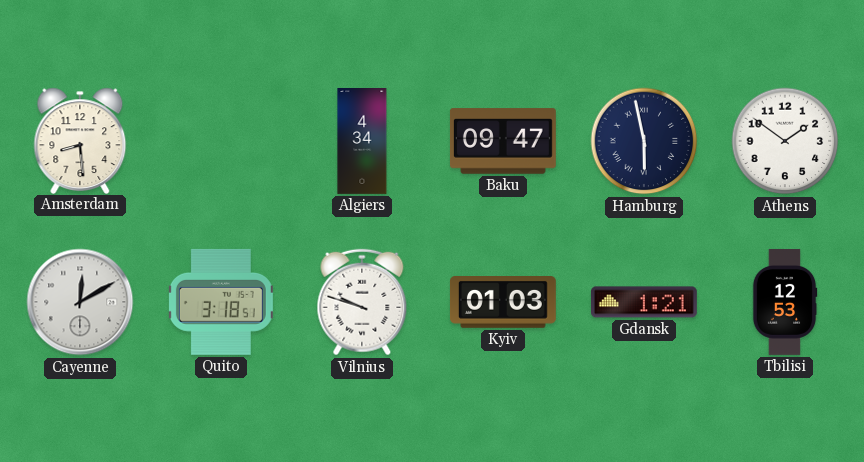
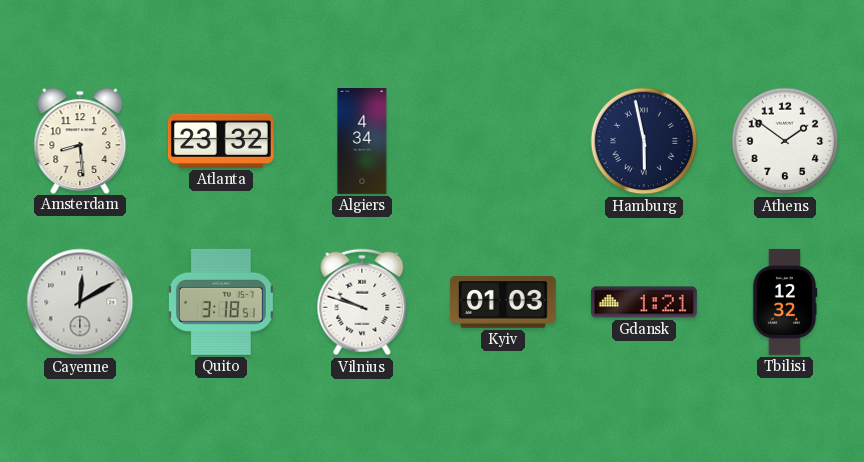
Atlanta: none -> 23:32 (221, 141)
Baku: 09:47 -> none (503, 141)
Tbilisi: 12:53 -> 12:32 (785, 302)
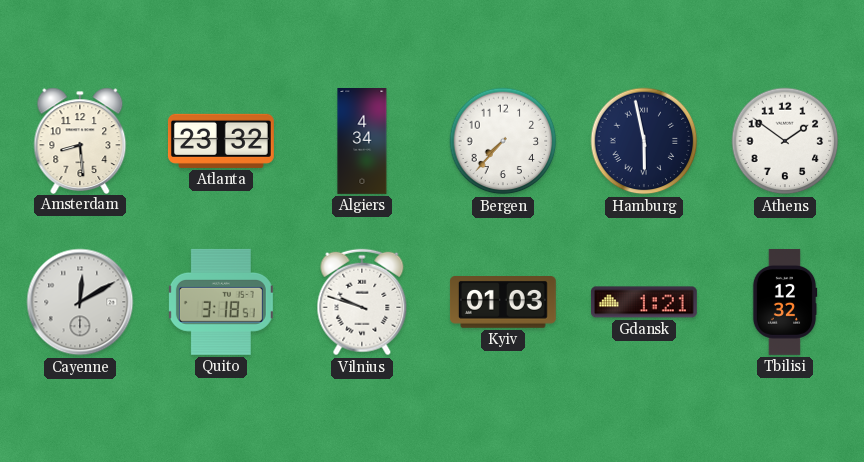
Bergen: none -> 7:37 (503, 141)
